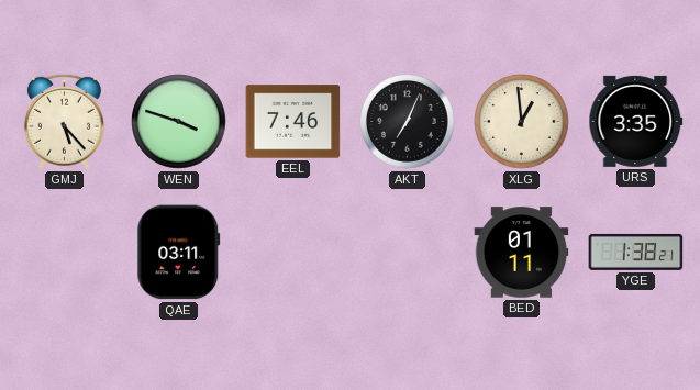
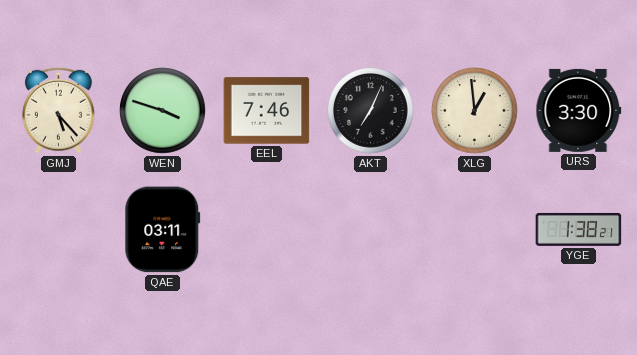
URS: 3:35 -> 3:30 (579, 110)
BED: 01:11 -> none (522, 253)
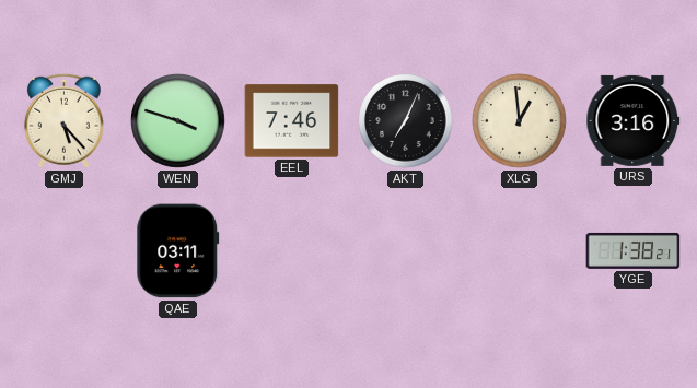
URS: 3:30 -> 3:16 (634, 120)
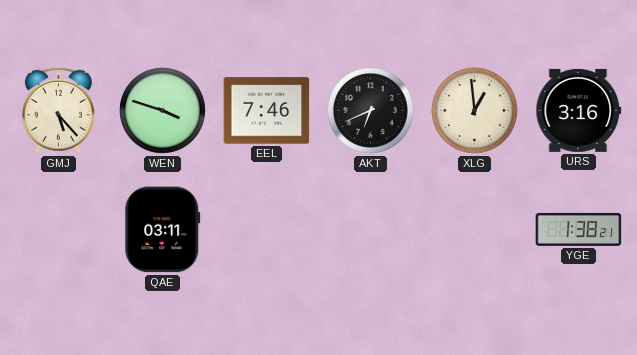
AKT: 7:04 -> 6:41 (371, 111)
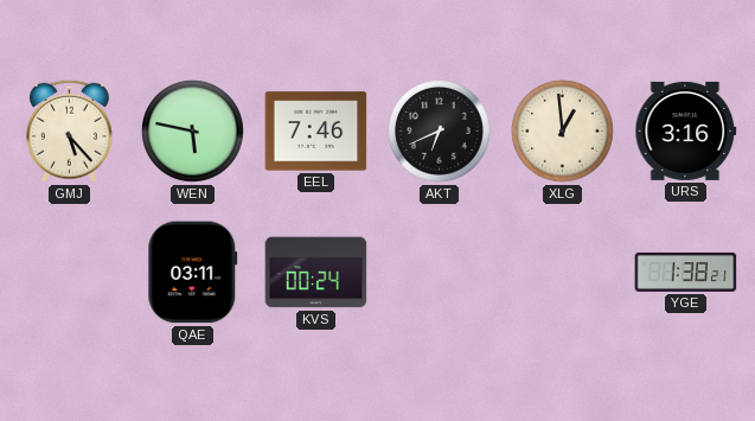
WEN: 3:48 -> 5:47 (193, 132)
KVS: none -> 00:24 (316, 273)
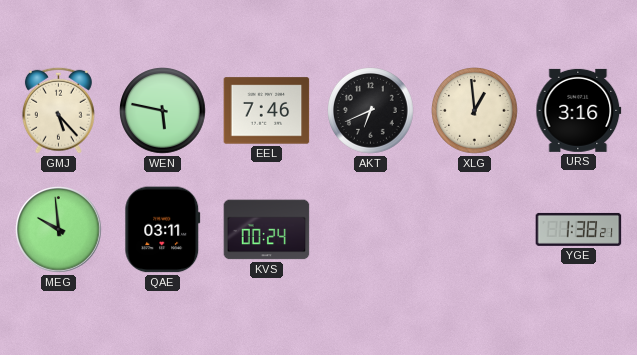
MEG: none -> 9:59 (59, 230)
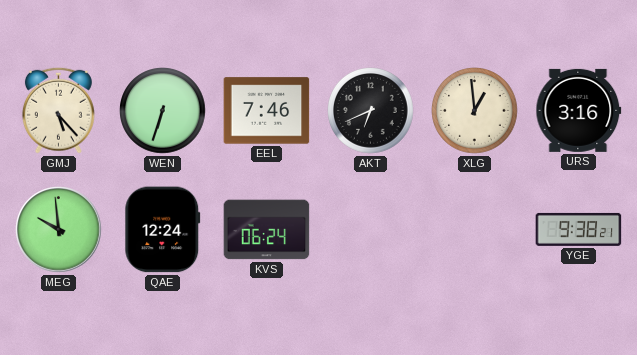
WEN: 5:47 -> 6:33 (163, 111)
QAE: 03:11 -> 12:24 (163, 230)
KVS: 00:24 -> 06:24 (267, 230)
YGE: 1:38 -> 9:38 (579, 229)
